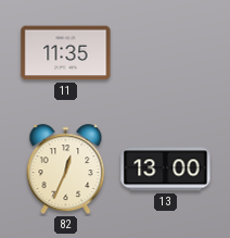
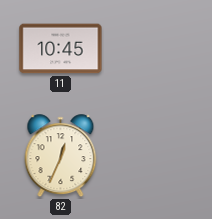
11: 11:35 -> 10:45 (61, 49)
13: 13:00 -> none (166, 170)
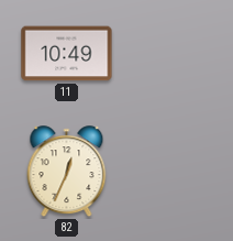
11: 10:45 -> 10:49 (67, 54)
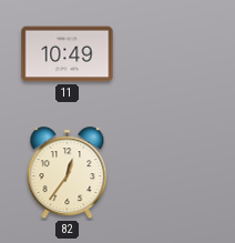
82: 12:34 -> 12:36 (68, 173)
